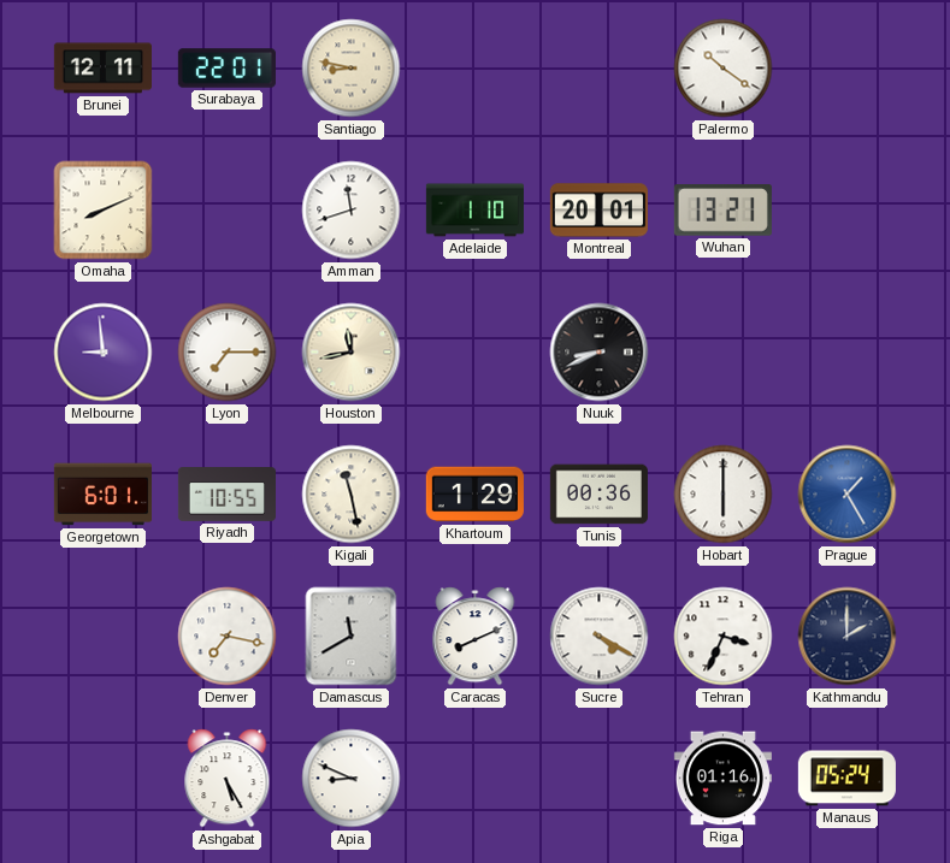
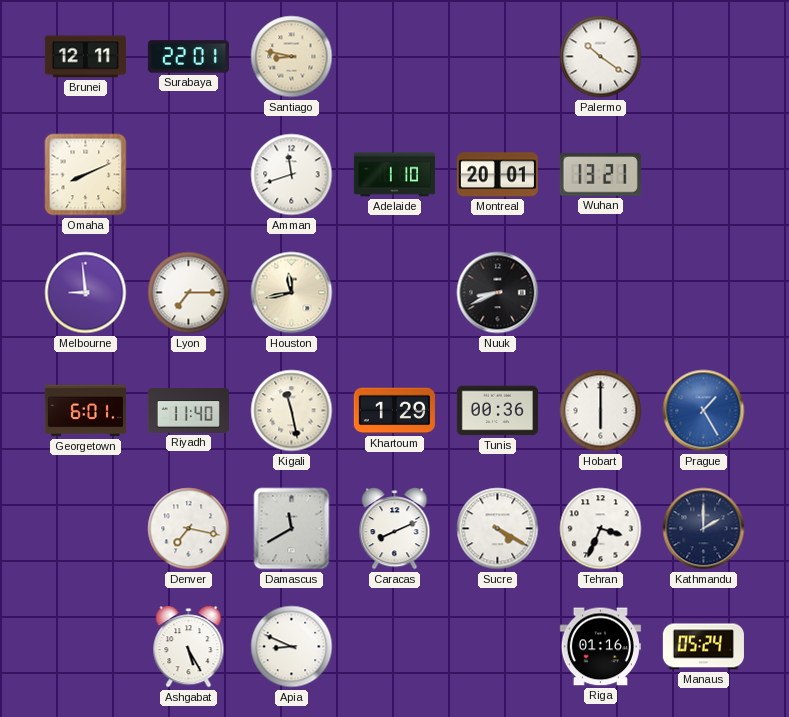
Riyadh: 10:55 -> 11:40 (188, 411)
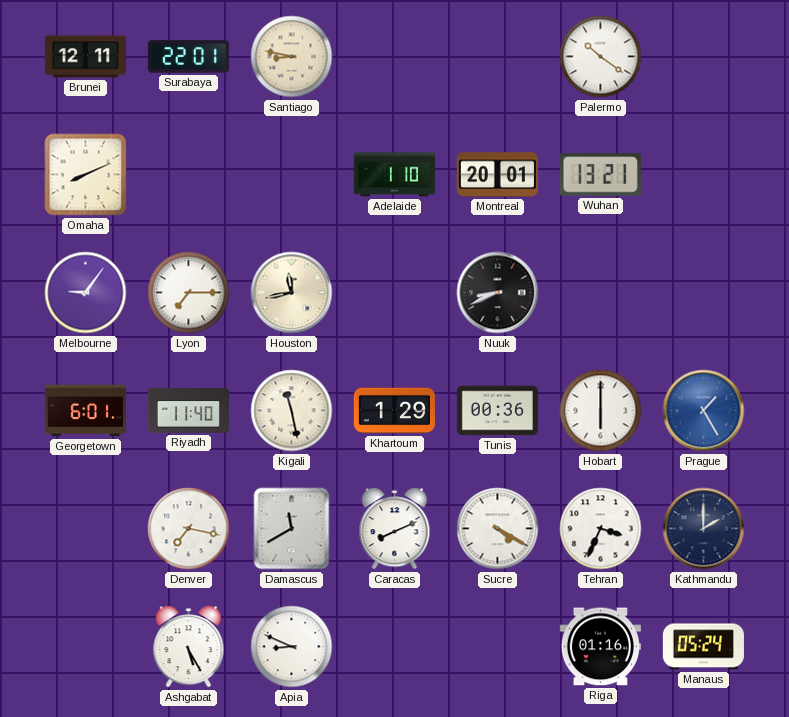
Amman: 11:42 -> none (292, 175)
Melbourne: 8:59 -> 9:06 (86, 293)
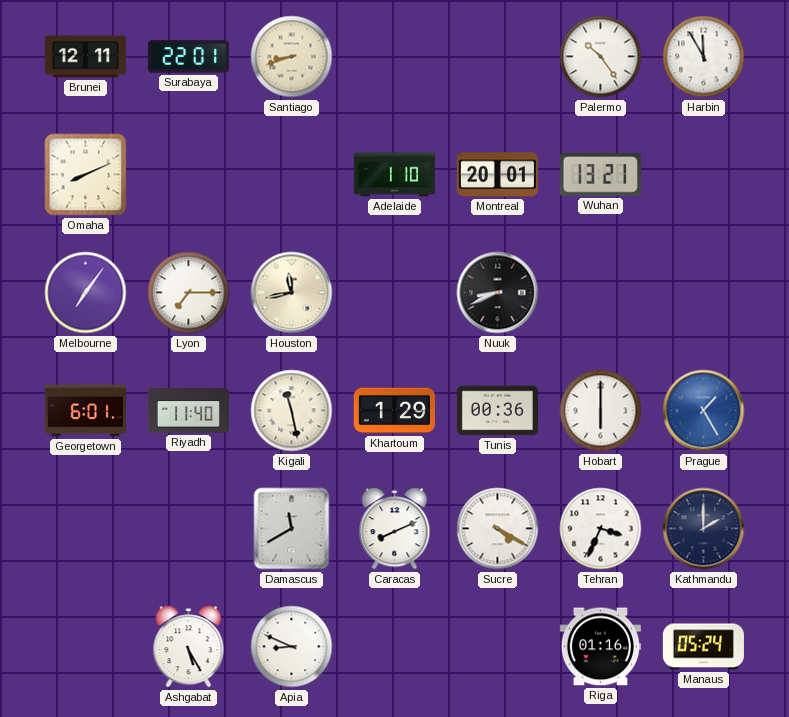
Santiago: 8:47 -> 8:42 (292, 57)
Palermo: 10:21 -> 10:24 (601, 57)
Harbin: none -> 11:55 (704, 57)
Melbourne: 9:06 -> 7:06 (86, 293)
Denver: 7:17 -> none (189, 529)
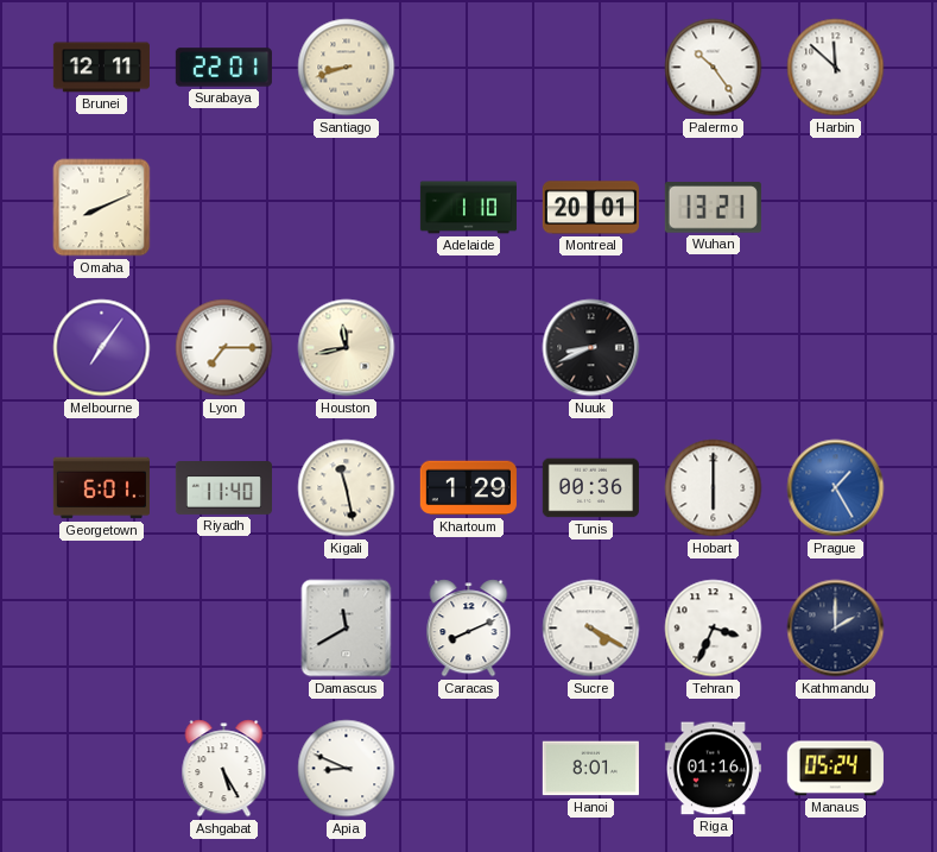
Harbin: 11:55 -> 11:52 (836, 68)
Hanoi: none -> 8:01 (590, 769)
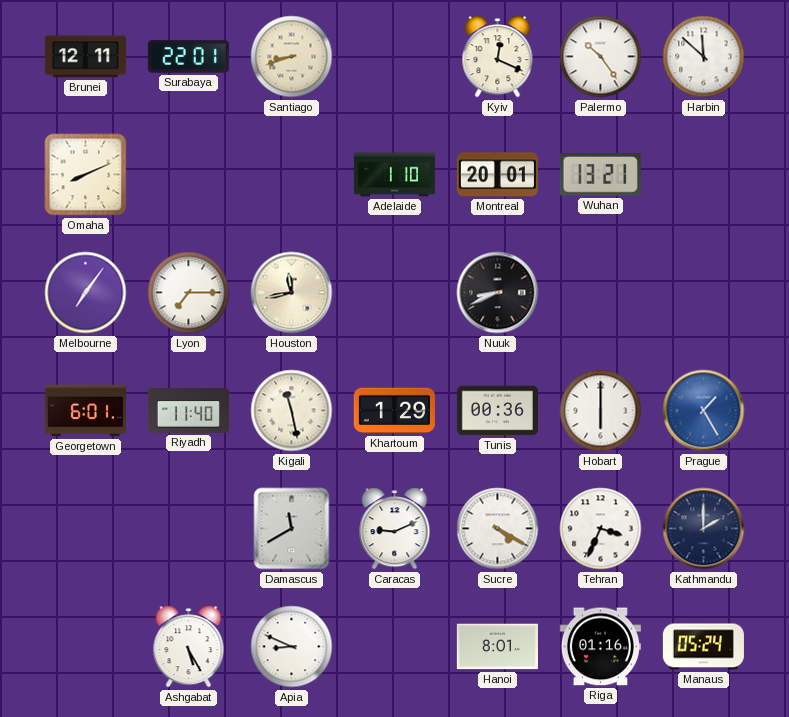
Kyiv: none -> 12:19 (498, 57)
Caracas: 8:11 -> 9:11 (395, 529)
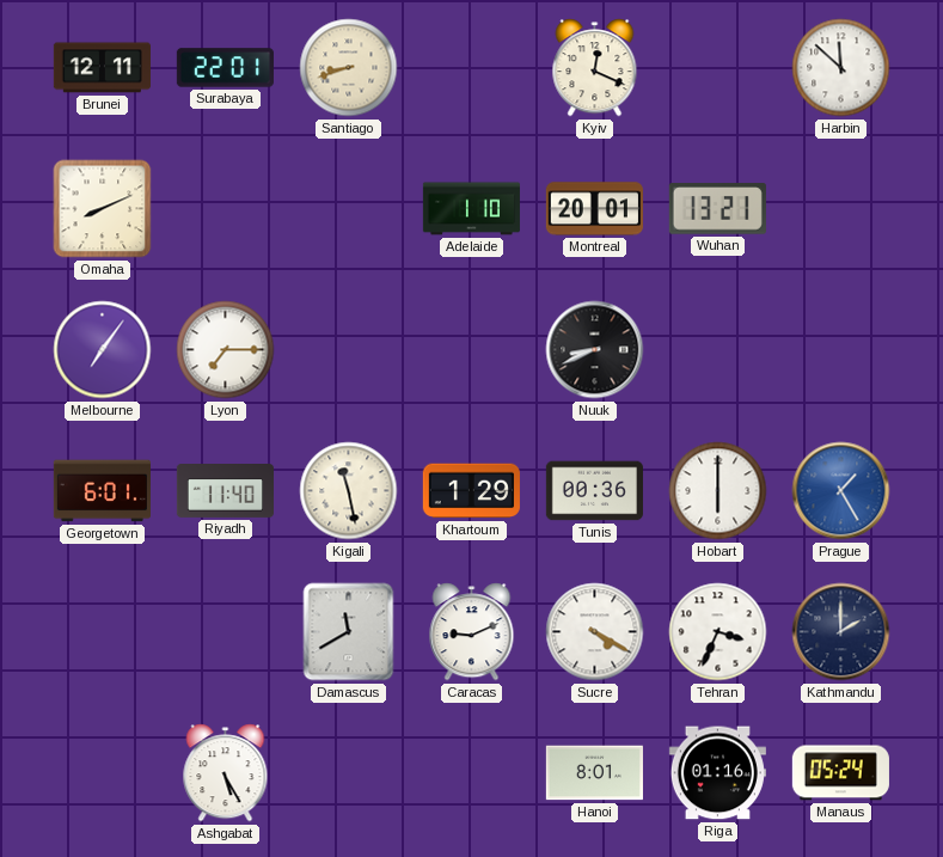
Palermo: 10:24 -> none (601, 57)
Houston: 11:43 -> none (292, 293)
Apia: 8:49 -> none (292, 647)
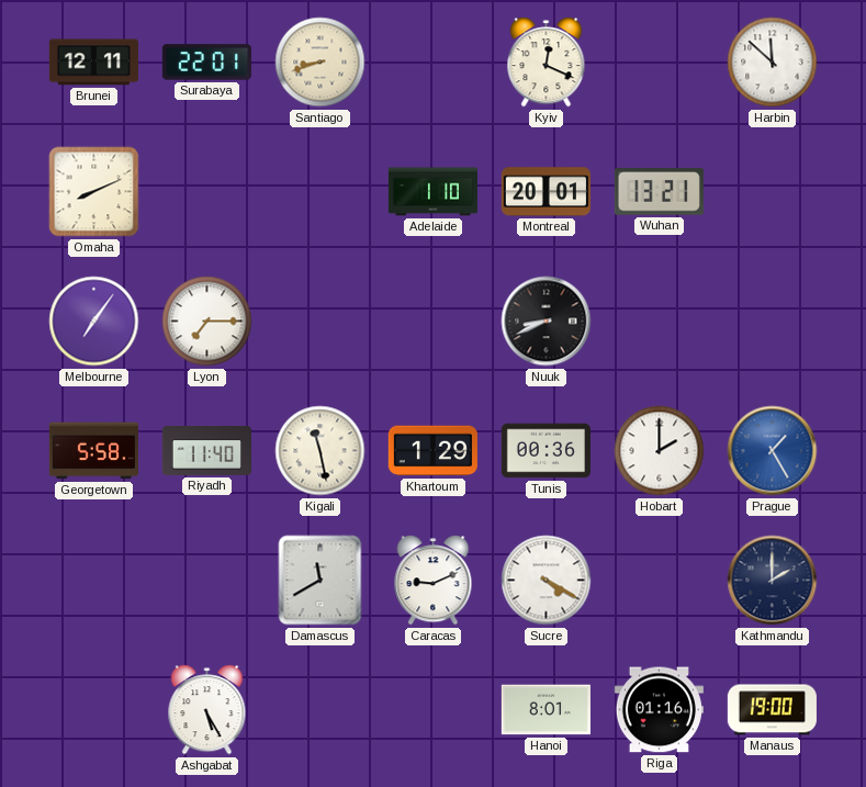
Georgetown: 6:01 -> 5:58 (93, 451)
Hobart: 6:00 -> 2:00 (660, 451)
Tehran: 3:34 -> none (718, 632)
Manaus: 05:24 -> 19:00 (772, 710)
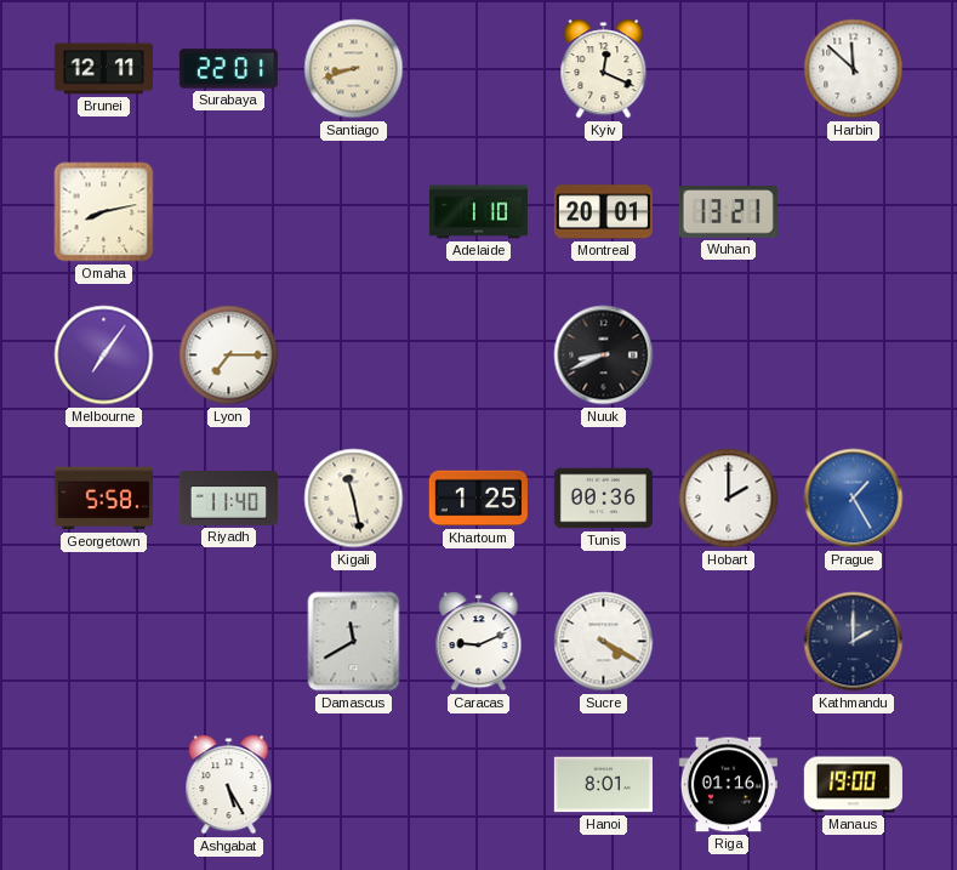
Omaha: 8:11 -> 8:13 (104, 212)
Khartoum: 1:29 -> 1:25 (478, 499)
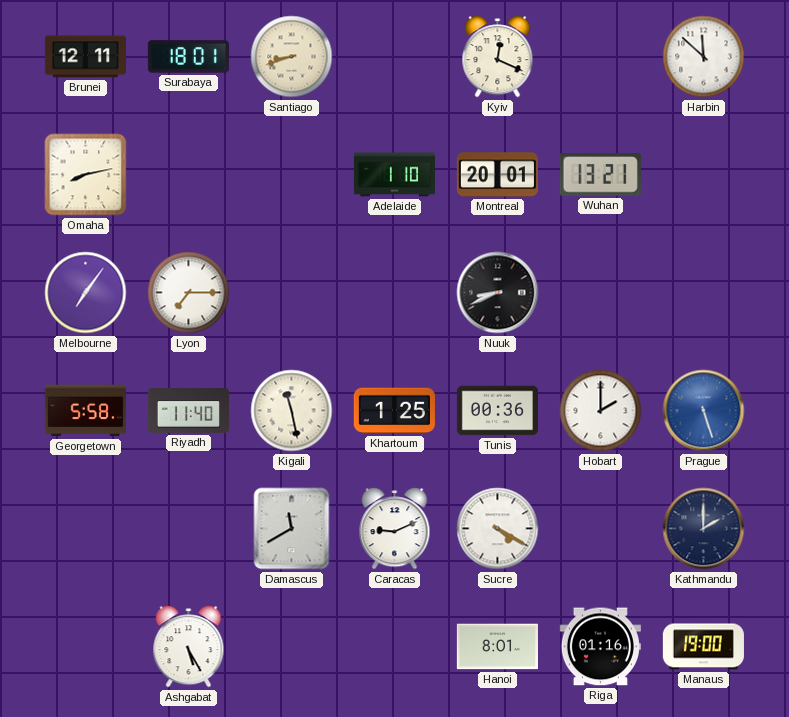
Surabaya: 22:01 -> 18:01 (188, 57)
Prague: 1:25 -> 5:27 (704, 411)
